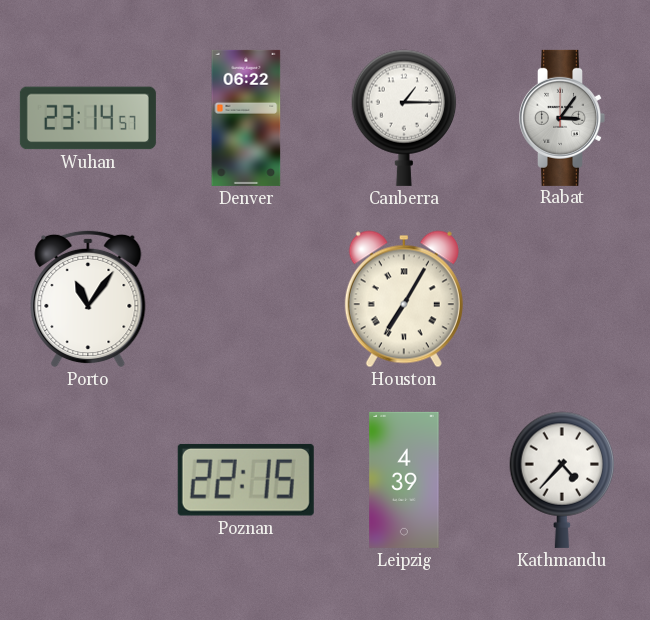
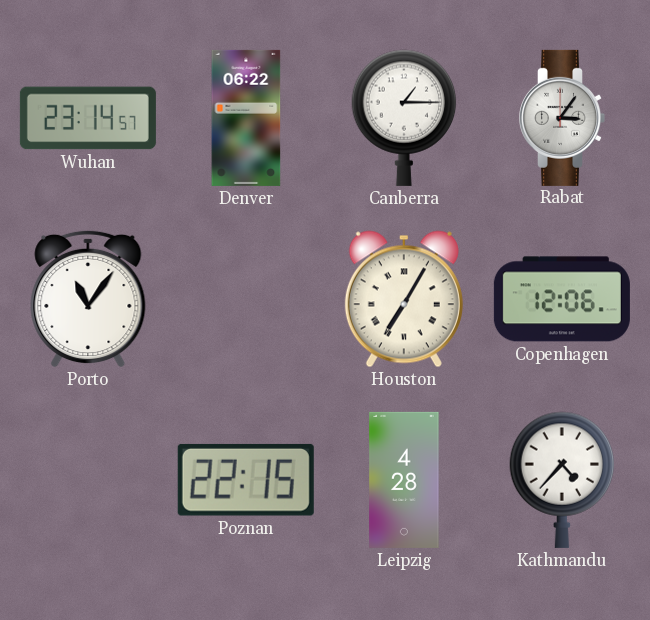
Copenhagen: none -> 12:06 (562, 299)
Leipzig: 4:39 -> 4:28 (404, 480)
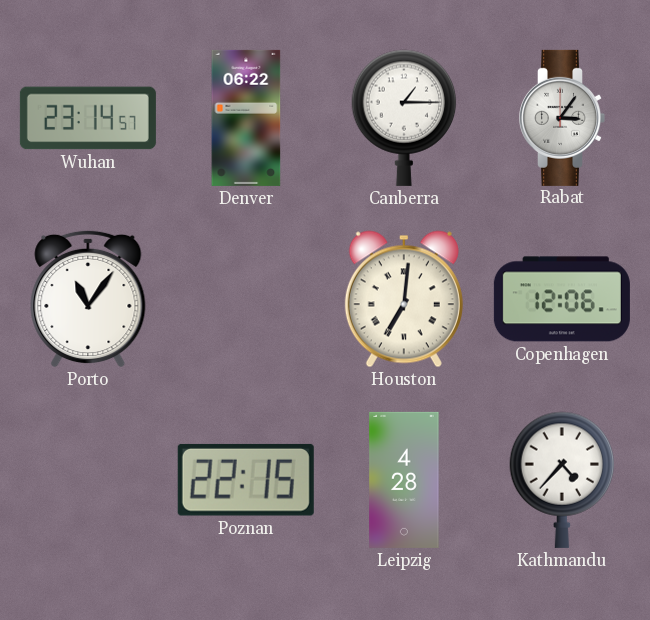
Houston: 7:05 -> 7:01 (404, 299)
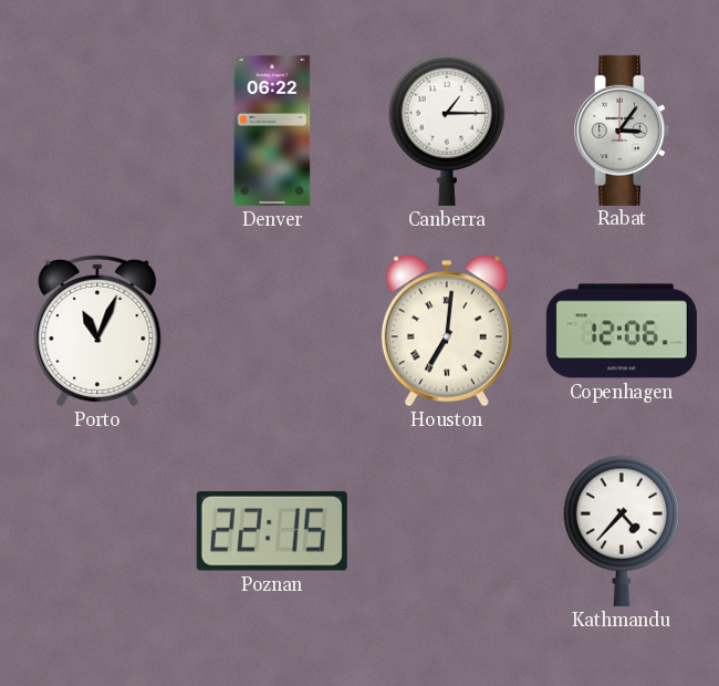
Wuhan: 23:14 -> none (88, 118)
Porto: 11:06 -> 11:04 (97, 331)
Leipzig: 4:28 -> none (404, 480)
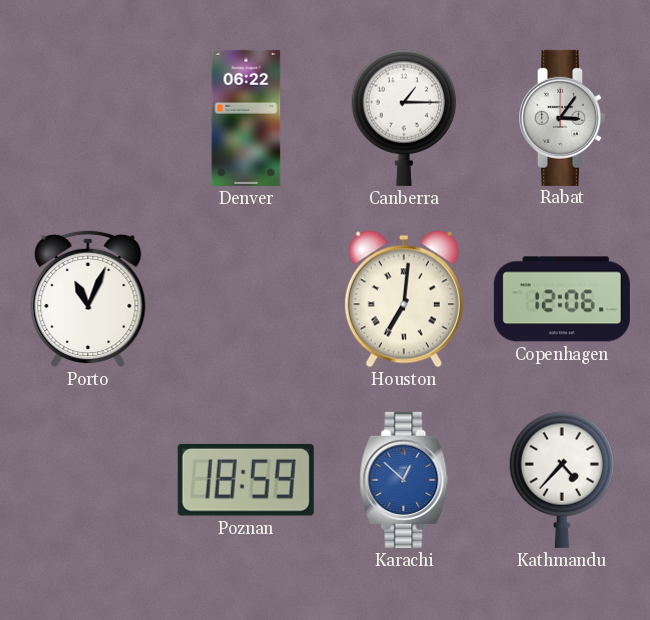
Poznan: 22:15 -> 18:59 (246, 480)
Karachi: none -> 12:52 (404, 480)
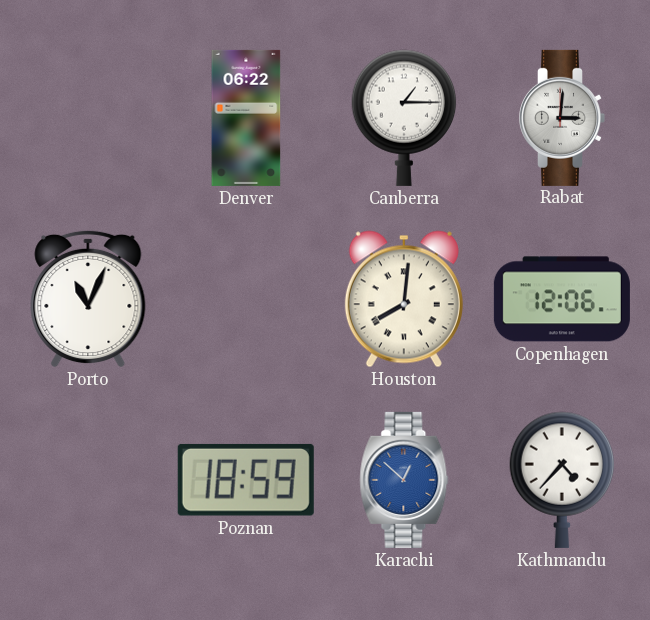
Rabat: 3:06 -> 3:01 (563, 118)
Houston: 7:01 -> 8:01 (404, 299)
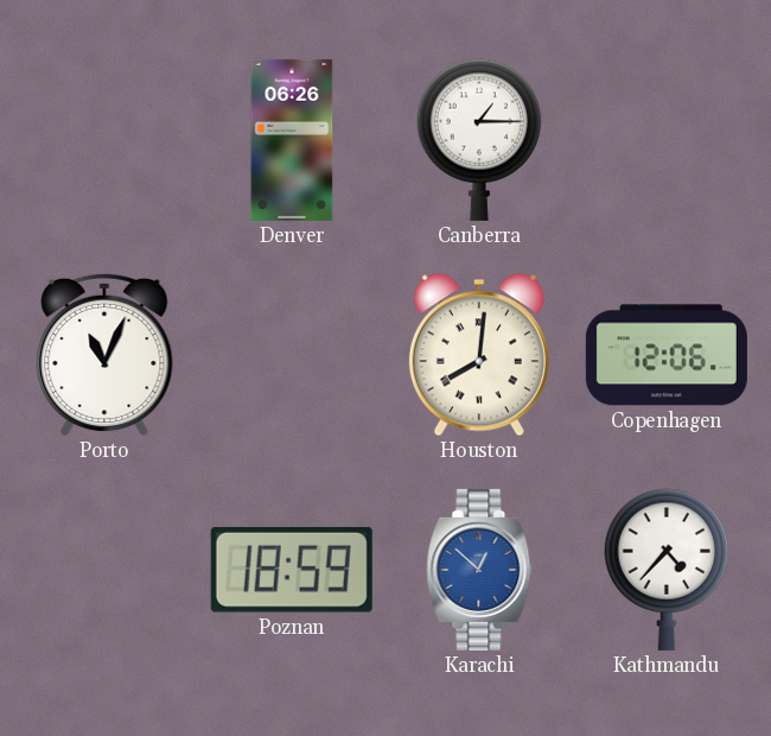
Denver: 06:22 -> 06:26 (292, 140)
Rabat: 3:01 -> none (563, 118)
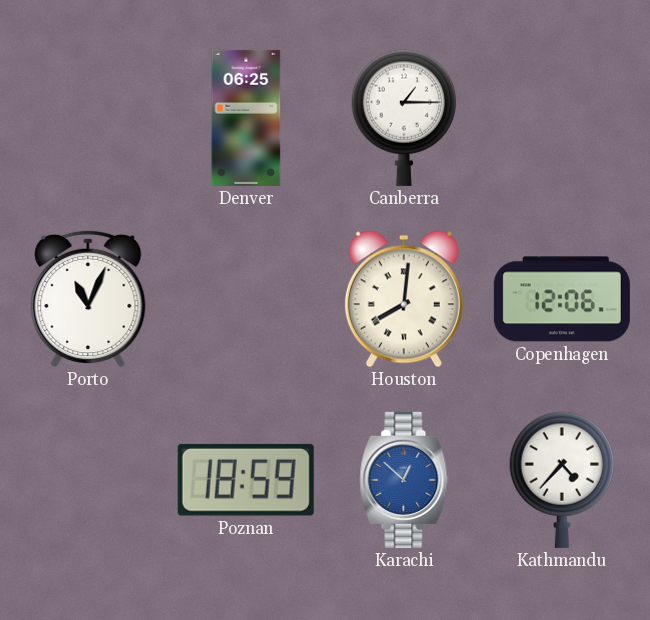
Denver: 06:26 -> 06:25 (246, 118)
